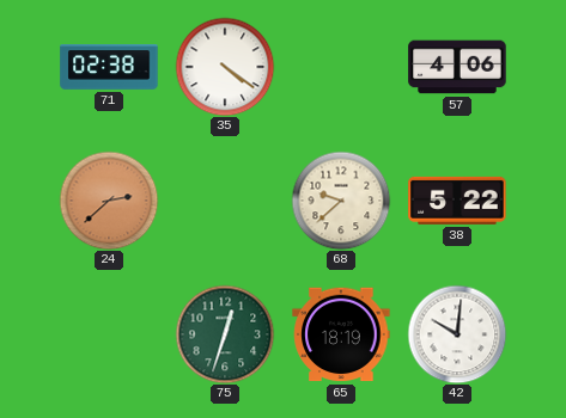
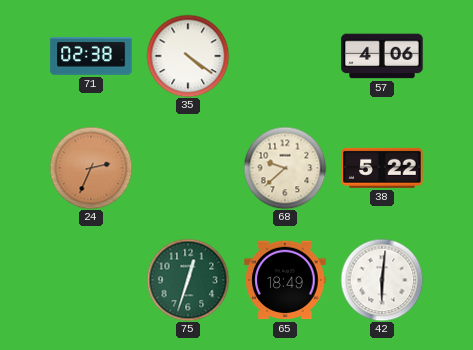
24: 2:38 -> 2:34 (91, 168)
65: 18:19 -> 18:49 (285, 280)
42: 10:01 -> 6:01 (382, 280)
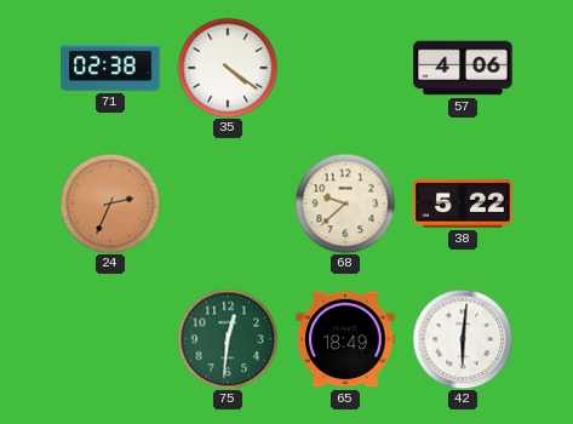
75: 12:33 -> 12:31 (228, 339)
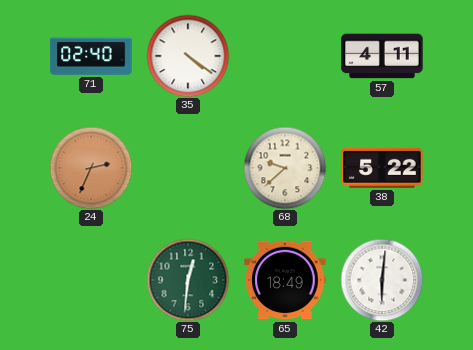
71: 02:38 -> 02:40 (91, 56)
57: 4:06 -> 4:11 (382, 56)
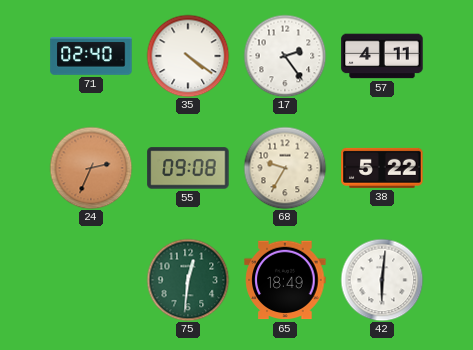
17: none -> 2:24 (285, 56)
55: none -> 09:08 (188, 168)
68: 9:38 -> 9:35 (285, 168)
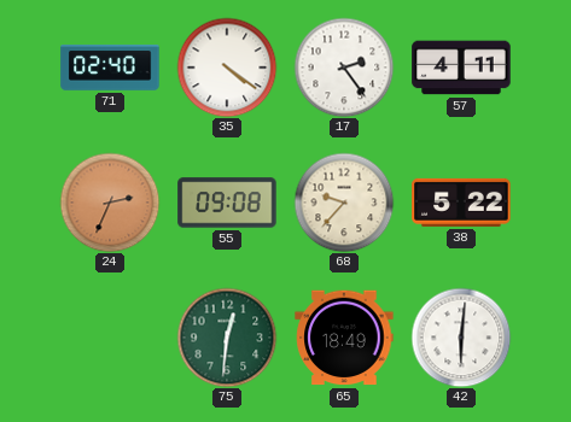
68: 9:35 -> 9:37 (344, 203)
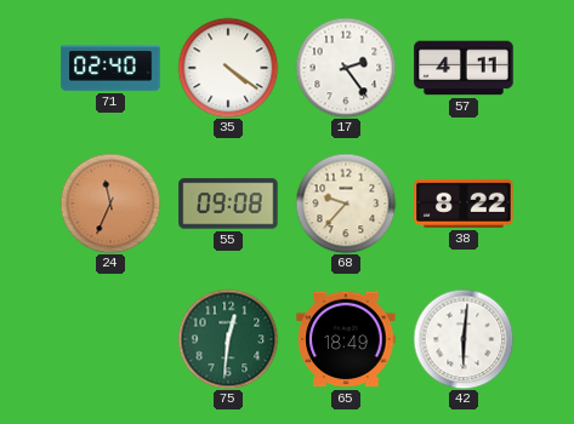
24: 2:34 -> 11:34 (110, 204)
38: 5:22 -> 8:22 (464, 204)
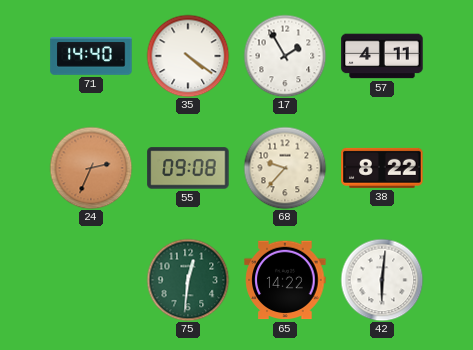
71: 02:40 -> 14:40 (91, 56)
17: 2:24 -> 1:55 (285, 56)
24: 11:34 -> 2:34 (91, 168)
65: 18:49 -> 14:22 (285, 280)
